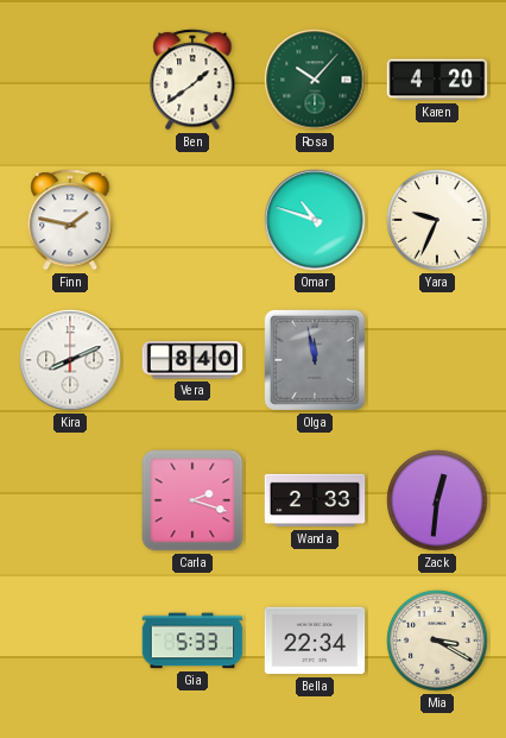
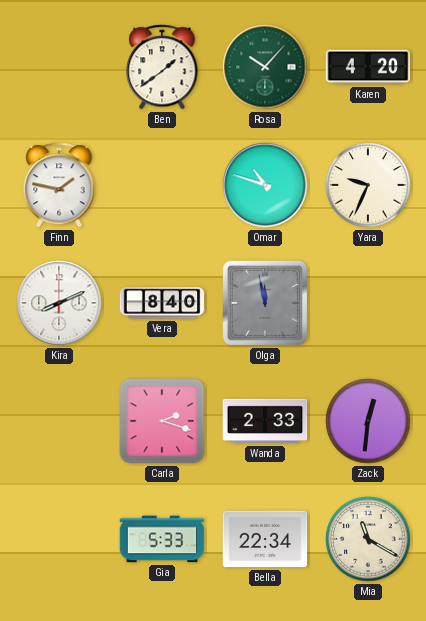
Mia: 3:20 -> 11:20 (368, 539)
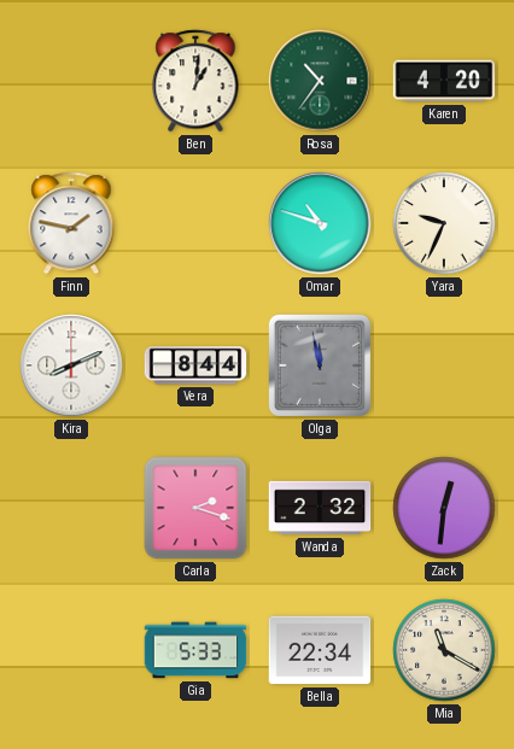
Ben: 1:39 -> 1:01 (195, 81)
Rosa: 10:07 -> 10:36 (320, 81)
Vera: 8:40 -> 8:44 (195, 365)
Wanda: 2:33 -> 2:32 (320, 508)
